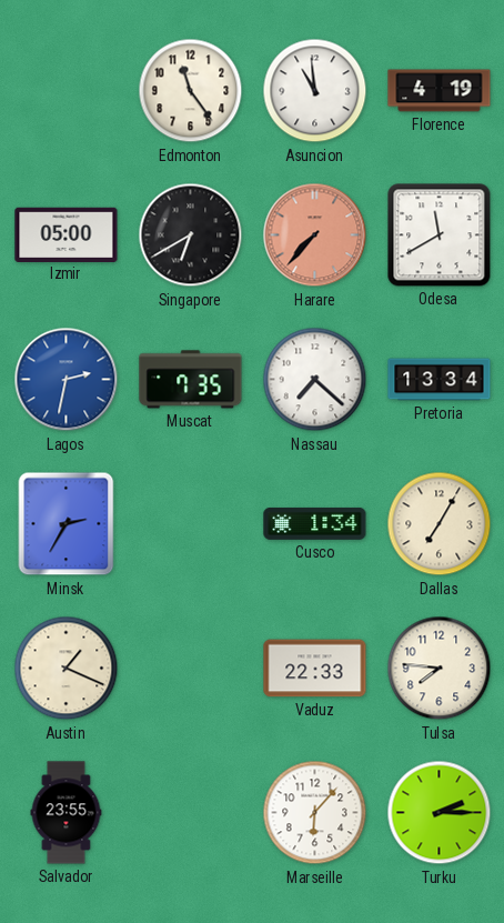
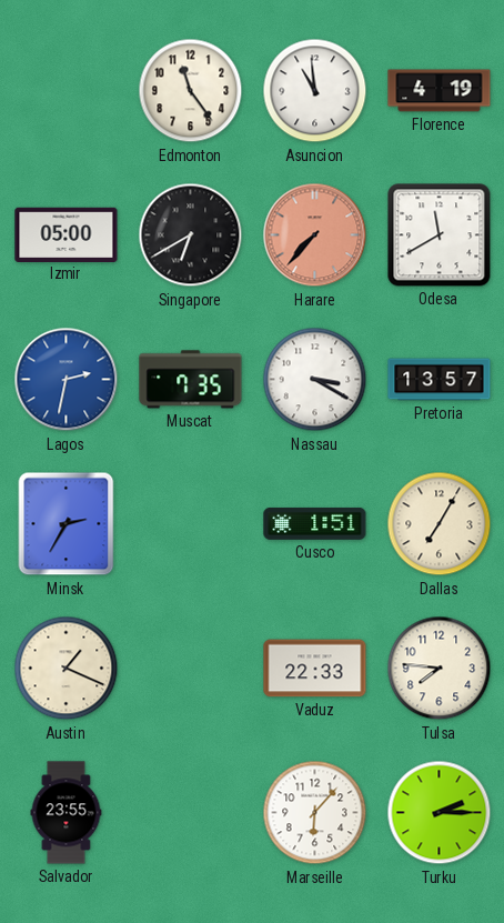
Nassau: 7:22 -> 3:20 (315, 380)
Pretoria: 13:34 -> 13:57 (440, 380)
Cusco: 1:34 -> 1:51 (315, 523)
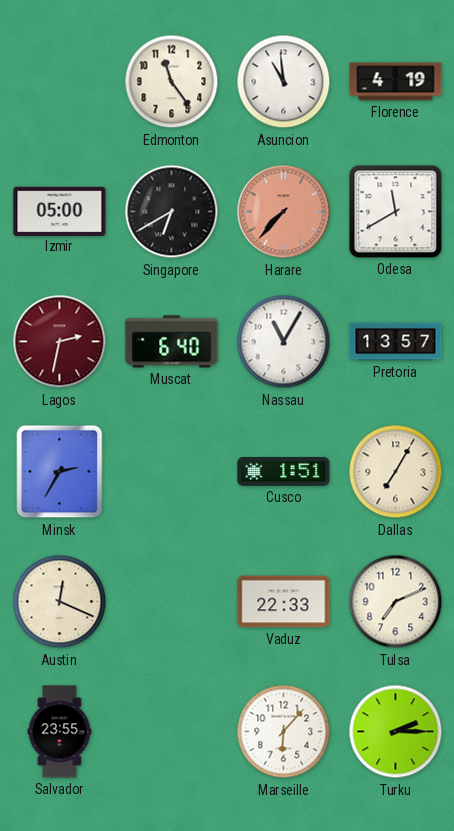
Lagos dial: blue -> burgundy (60, 342)
Muscat: 7:35 -> 6:40 (172, 342)
Nassau: 3:20 -> 11:05 (284, 342)
Austin: 1:19 -> 12:19 (60, 602)
Tulsa: 7:46 -> 7:11 (396, 602)
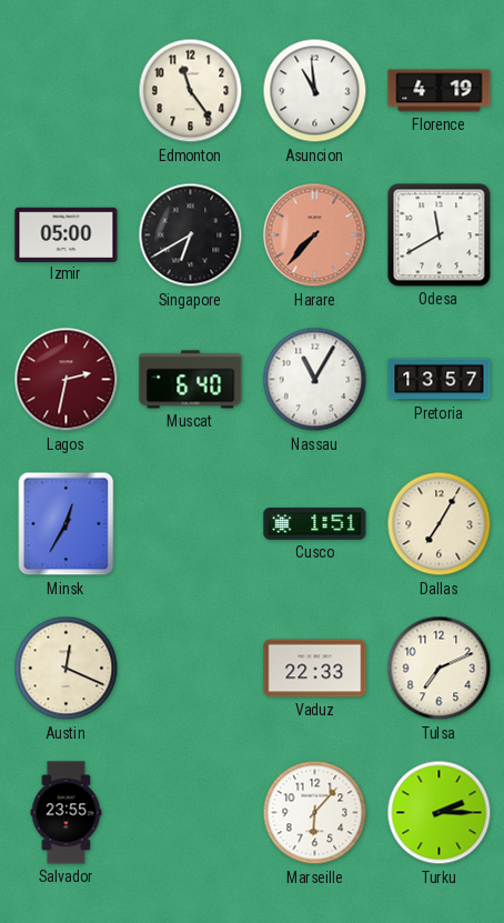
Minsk: 2:35 -> 12:35 (67, 524)
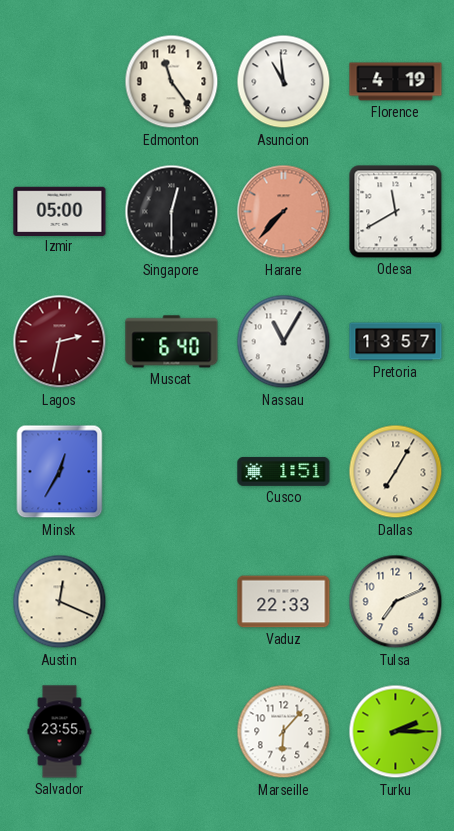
Singapore: 6:40 -> 12:30 (172, 212)
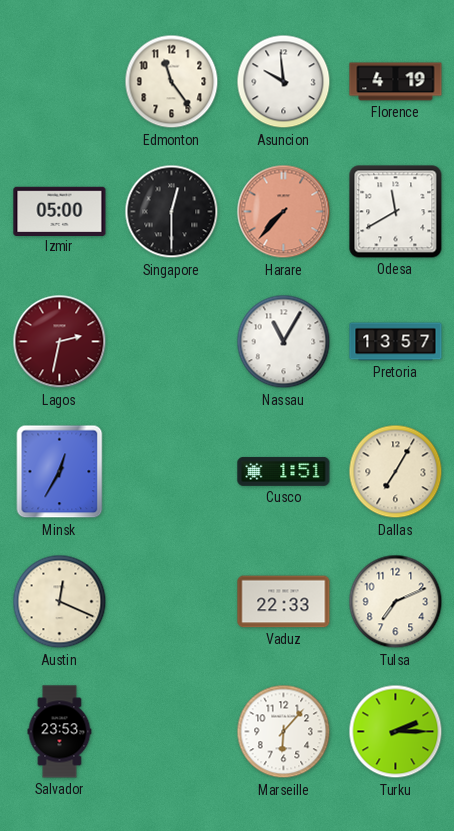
Asuncion: 10:59 -> 9:59 (284, 82)
Muscat: 6:40 -> none (172, 342)
Salvador: 23:55 -> 23:53 (60, 732)
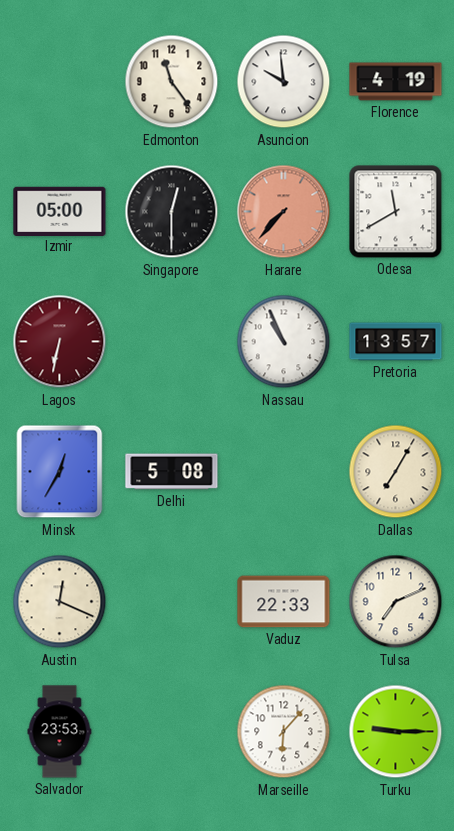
Lagos: 2:32 -> 6:32 (60, 342)
Nassau: 11:05 -> 10:56 (284, 342)
Delhi: none -> 5:08 (172, 472)
Cusco: 1:51 -> none (284, 471)
Turku: 2:15 -> 9:15 (396, 732)
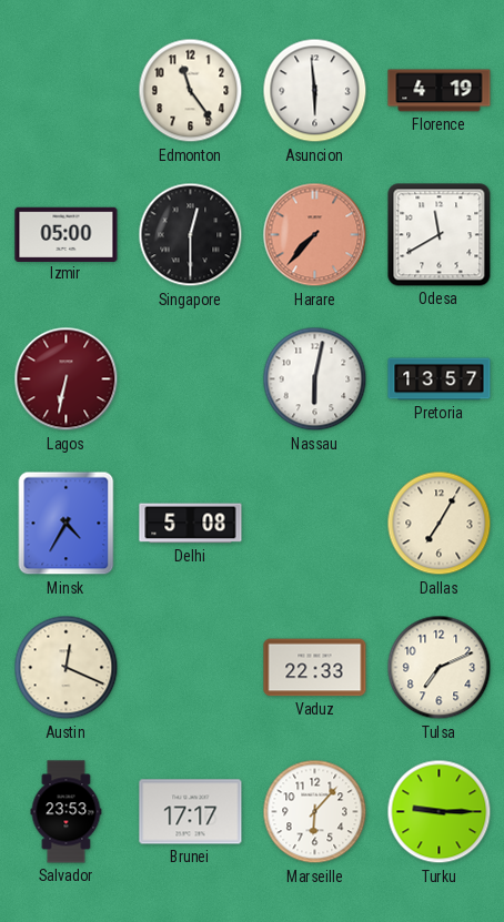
Asuncion: 9:59 -> 5:59 (315, 91)
Nassau: 10:56 -> 6:02 (315, 379)
Minsk: 12:35 -> 4:35 (67, 524)
Brunei: none -> 17:17 (191, 812)
